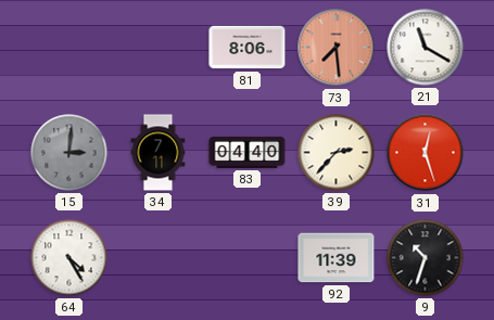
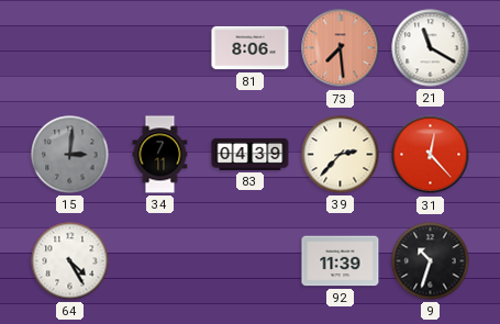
83: 04:40 -> 04:39 (251, 154)
31: 12:27 -> 12:23 (431, 155)
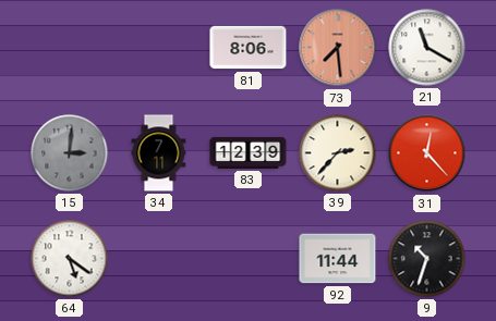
83: 04:39 -> 12:39 (249, 152)
64: 4:25 -> 5:21 (70, 259)
92: 11:39 -> 11:44 (338, 259)
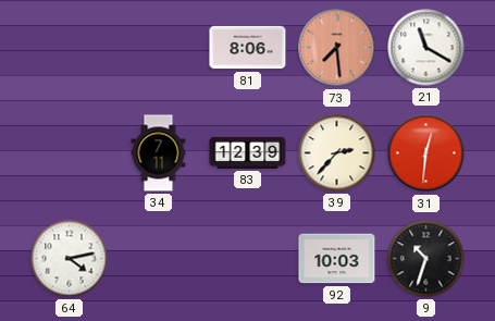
15: 3:01 -> none (70, 153)
31: 12:23 -> 12:31 (426, 153)
64: 5:21 -> 4:13 (70, 259)
92: 11:44 -> 10:03 (337, 259)
